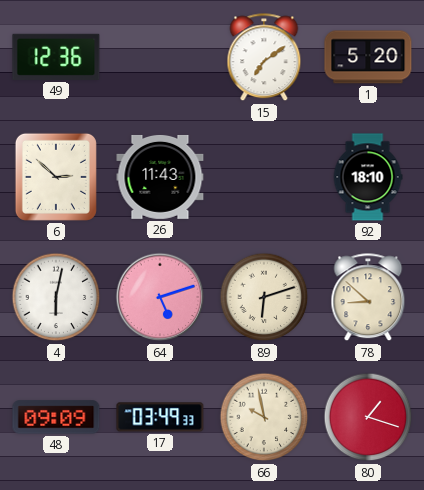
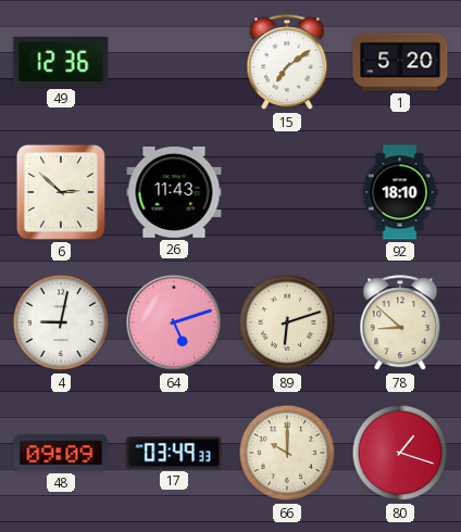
4: 6:02 -> 9:02 (61, 322)
66: 9:58 -> 10:00 (287, 453)
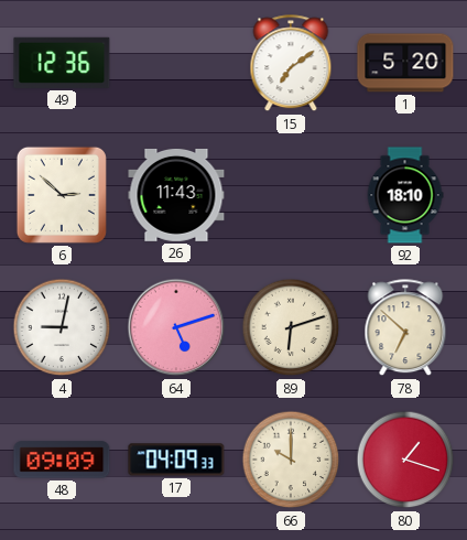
78: 8:52 -> 6:52 (405, 328)
17: 03:49 -> 04:09 (176, 460)
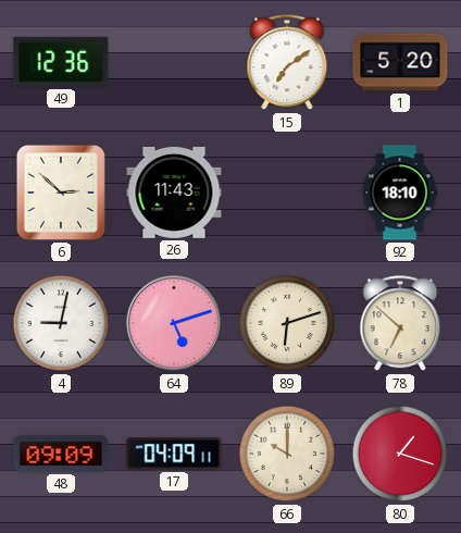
17: 04:09:33 -> 04:09:11 (174, 454)
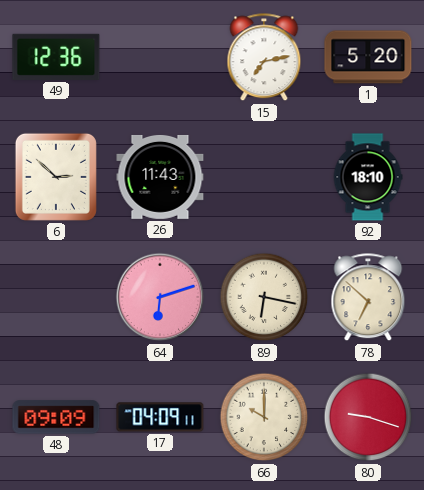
15: 7:09 -> 7:13 (264, 58)
4: 9:02 -> none (61, 323)
64: 5:12 -> 6:12 (160, 297)
89: 6:12 -> 6:17 (264, 297)
80: 1:18 -> 9:18 (368, 417)
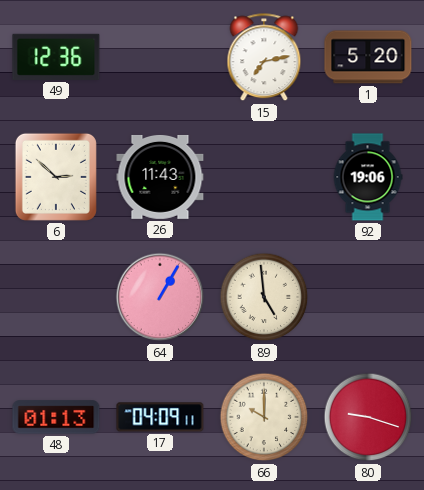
92: 18:10 -> 19:06 (368, 177)
64: 6:12 -> 1:05 (160, 297)
89: 6:17 -> 4:59 (264, 297)
78: 6:52 -> none (368, 298)
48: 09:09 -> 01:13 (56, 417)
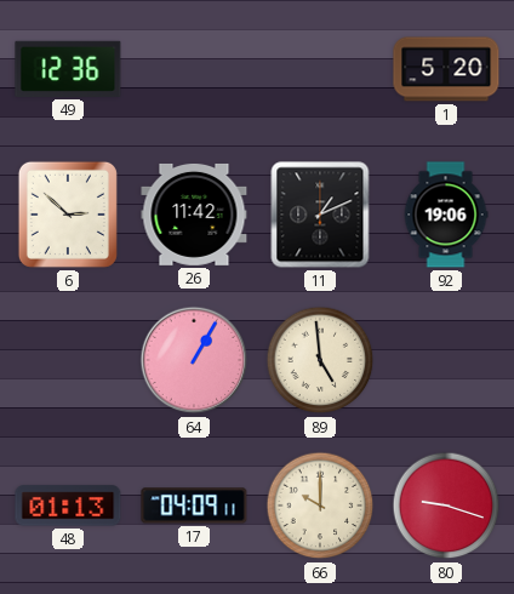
15: 7:13 -> none (264, 58)
26: 11:43 -> 11:42 (194, 215)
11: none -> 1:11 (320, 215)
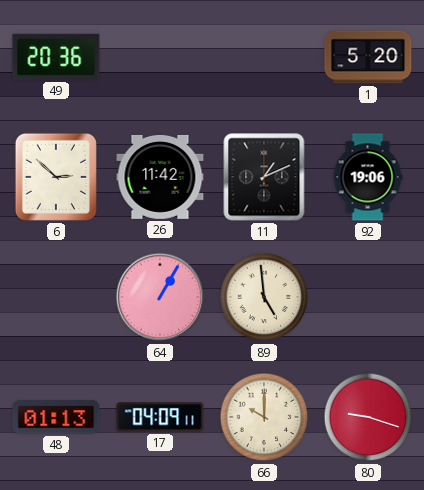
49: 12:36 -> 20:36 (56, 57)
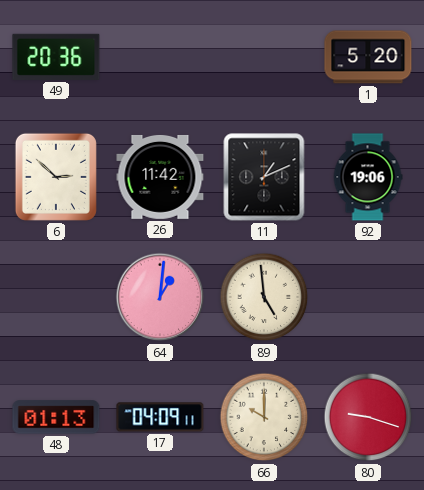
64: 1:05 -> 1:01 (160, 297)
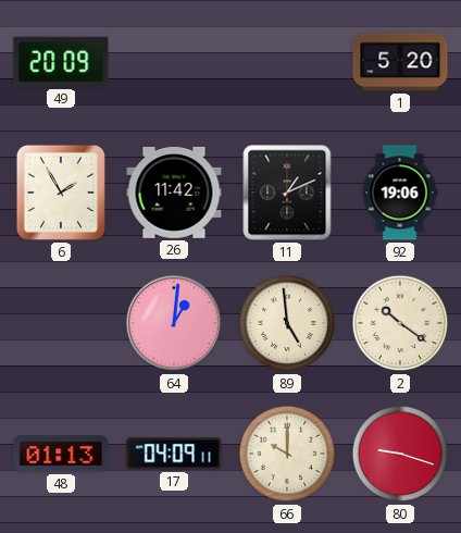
49: 20:36 -> 20:09 (61, 62)
6: 2:52 -> 1:55 (61, 193)
2: none -> 10:21 (400, 323)
